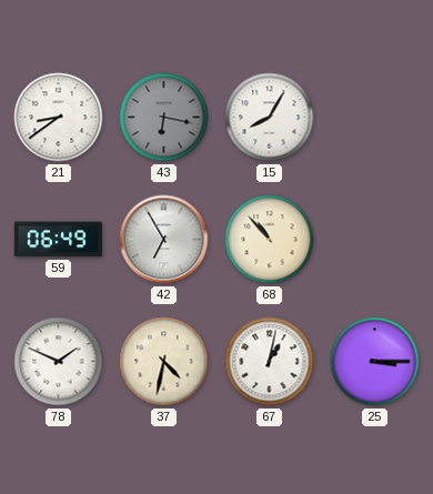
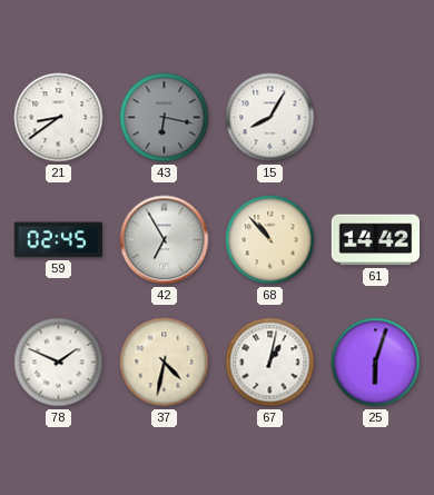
59: 06:49 -> 02:45 (59, 240)
61: none -> 14:42 (376, 240)
25: 3:15 -> 6:03 (376, 363)
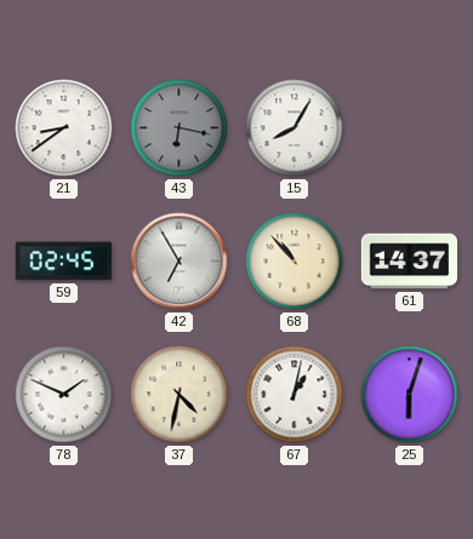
61: 14:42 -> 14:37 (410, 262)
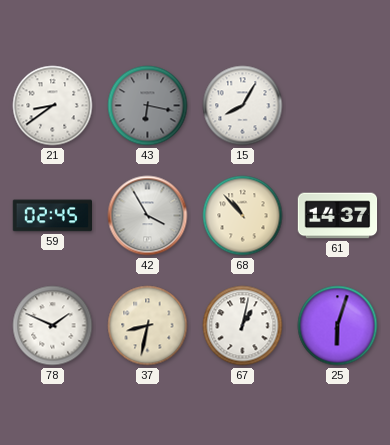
42: 6:55 -> 3:55 (148, 216)
37: 4:32 -> 8:32 (148, 326)
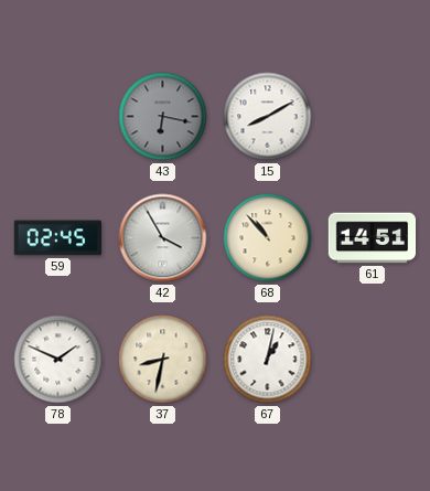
21: 8:39 -> none (53, 106)
15: 8:05 -> 8:10 (268, 117)
61: 14:37 -> 14:51 (373, 238)
25: 6:03 -> none (338, 326)
